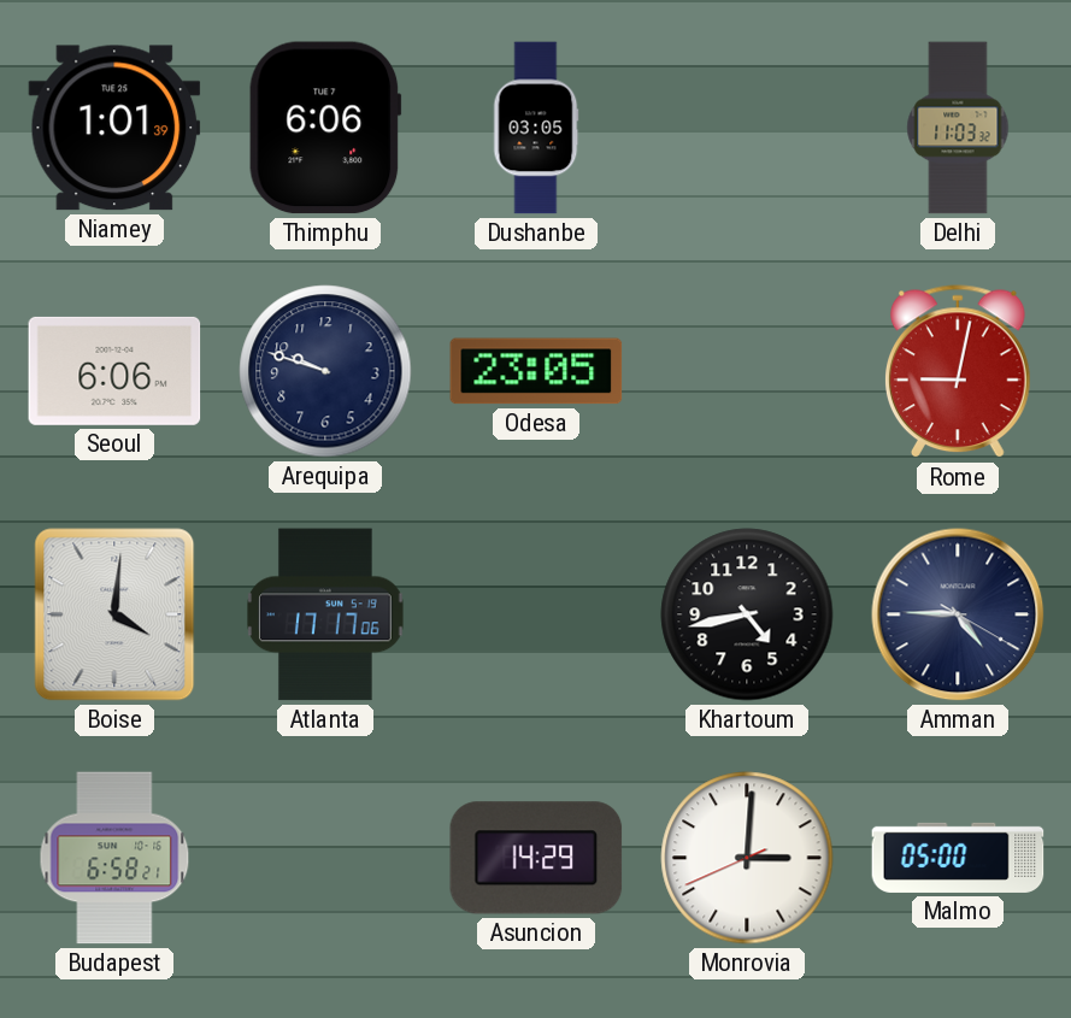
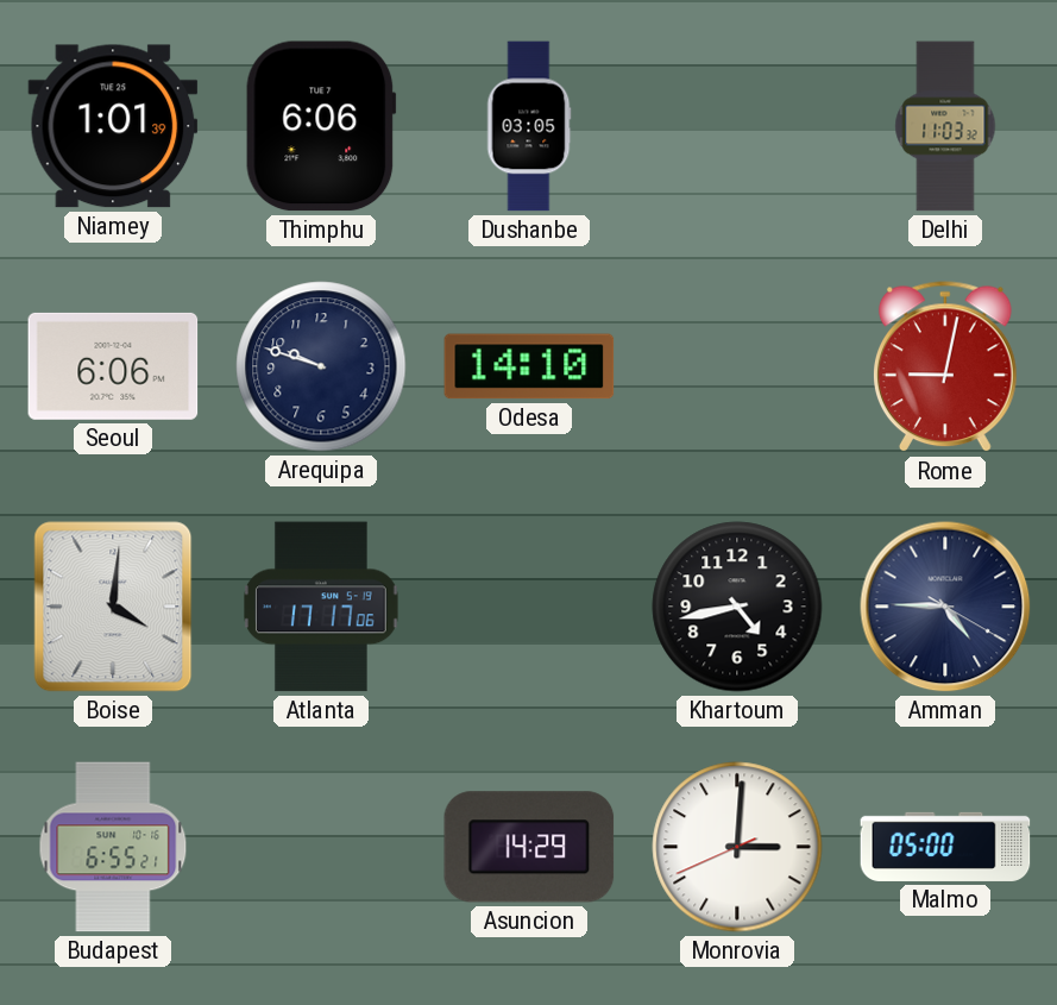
Odesa: 23:05 -> 14:10 (529, 366)
Budapest: 6:58 -> 6:55 (113, 847)
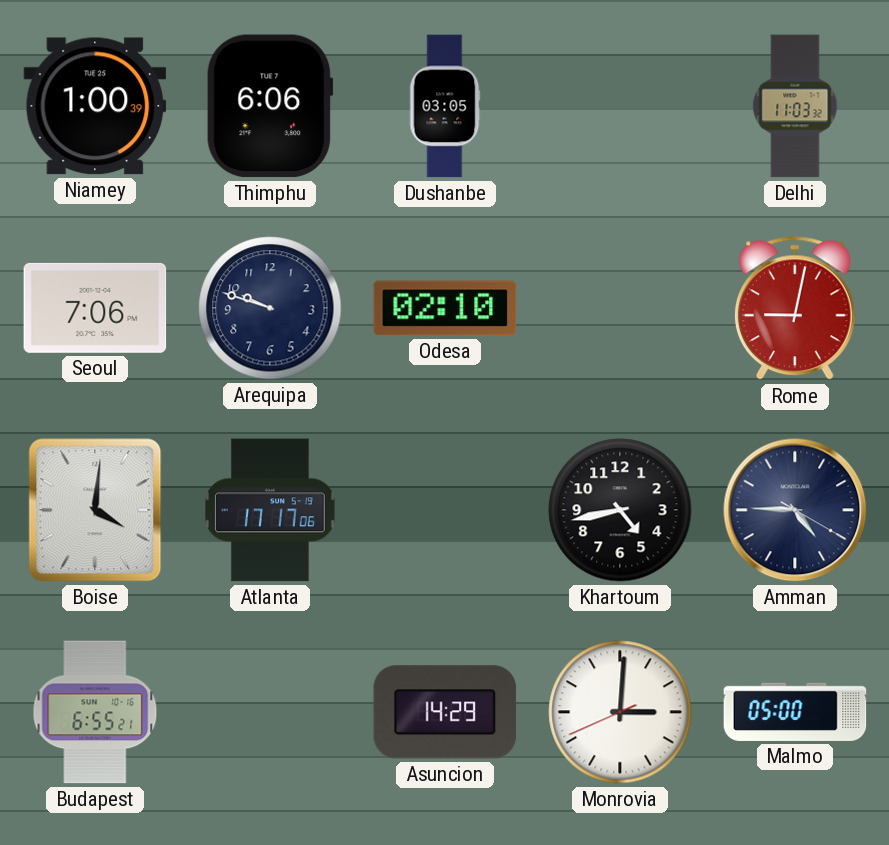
Niamey: 1:01 -> 1:00 (95, 106)
Seoul: 6:06 -> 7:06 (95, 308)
Odesa: 14:10 -> 02:10 (445, 308)
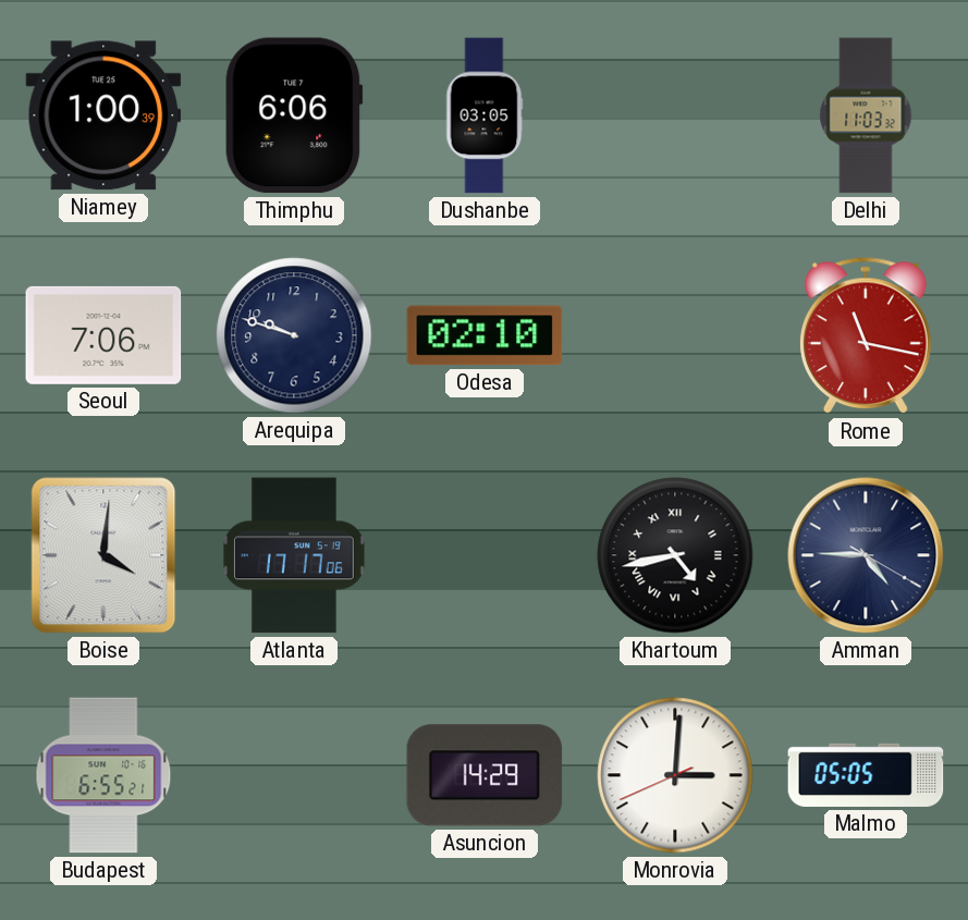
Rome: 9:02 -> 11:17 (867, 336)
Khartoum numerals: Arabic -> Roman (675, 555)
Malmo: 05:00 -> 05:05 (866, 775)
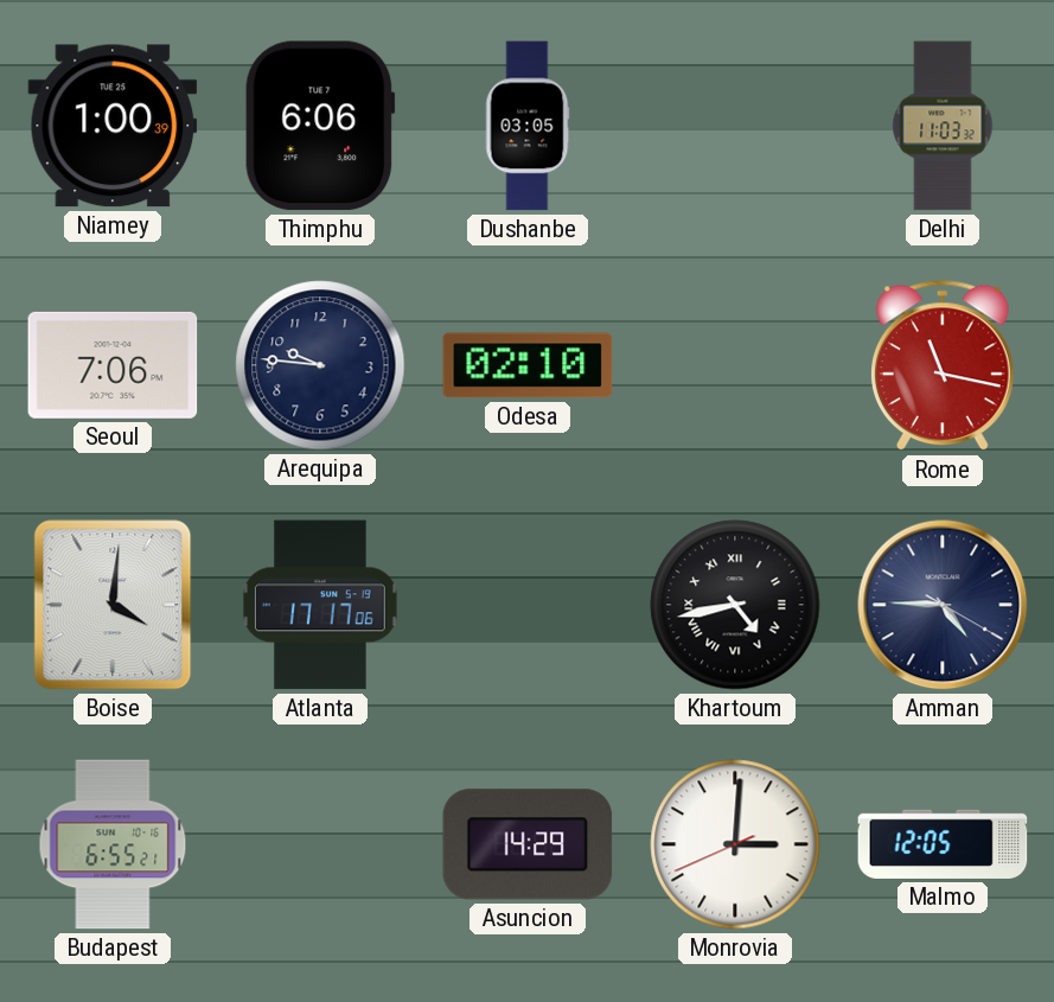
Arequipa: 9:48 -> 9:46 (320, 365)
Malmo: 05:05 -> 12:05 (943, 844)
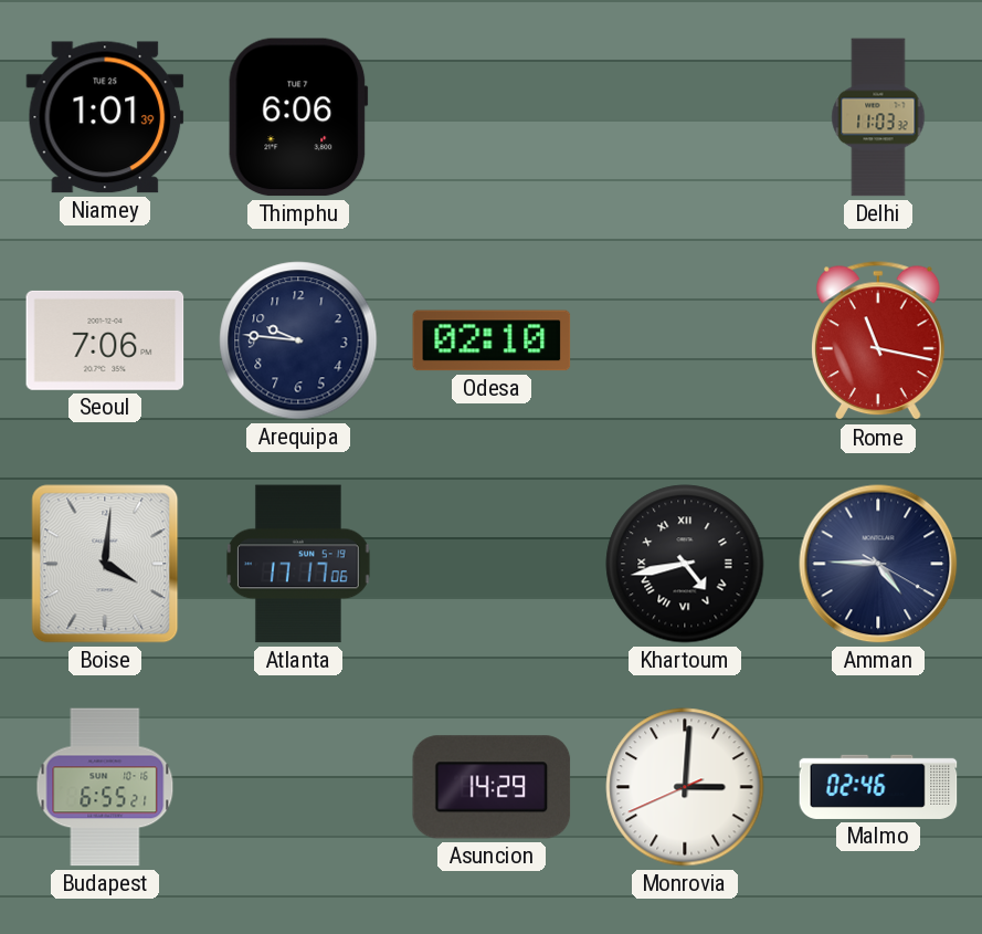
Niamey: 1:00 -> 1:01 (105, 117)
Dushanbe: 03:05 -> none (528, 126)
Malmo: 12:05 -> 02:46 (878, 787)
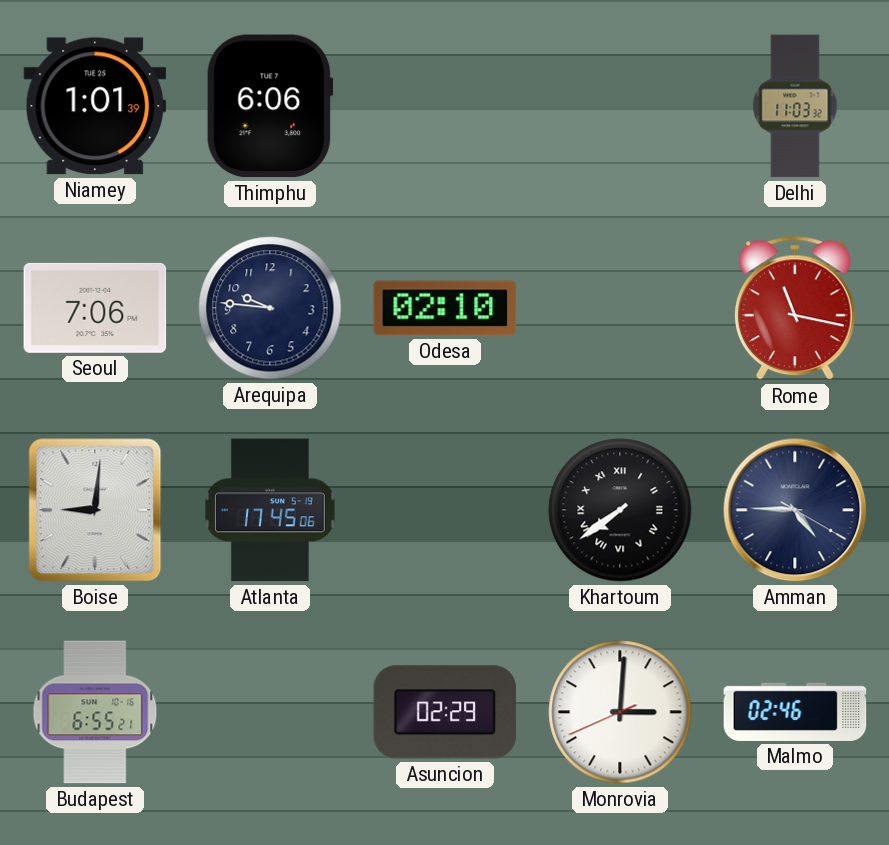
Boise: 4:01 -> 9:01 (95, 510)
Atlanta: 17:17 -> 17:45 (271, 510)
Khartoum: 4:43 -> 7:39 (620, 510)
Asuncion: 14:29 -> 02:29 (445, 712)
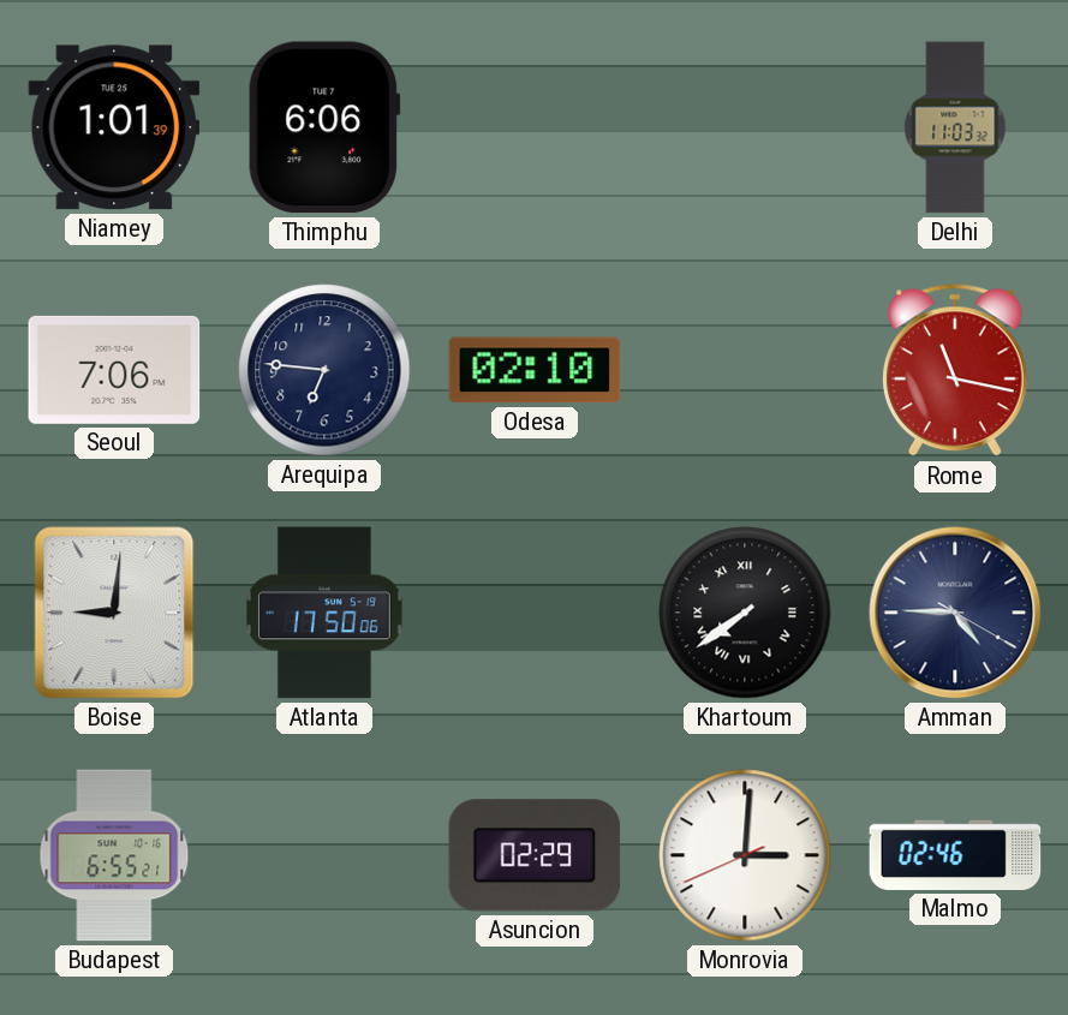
Arequipa: 9:46 -> 6:46 (324, 370)
Atlanta: 17:45 -> 17:50 (326, 613)
